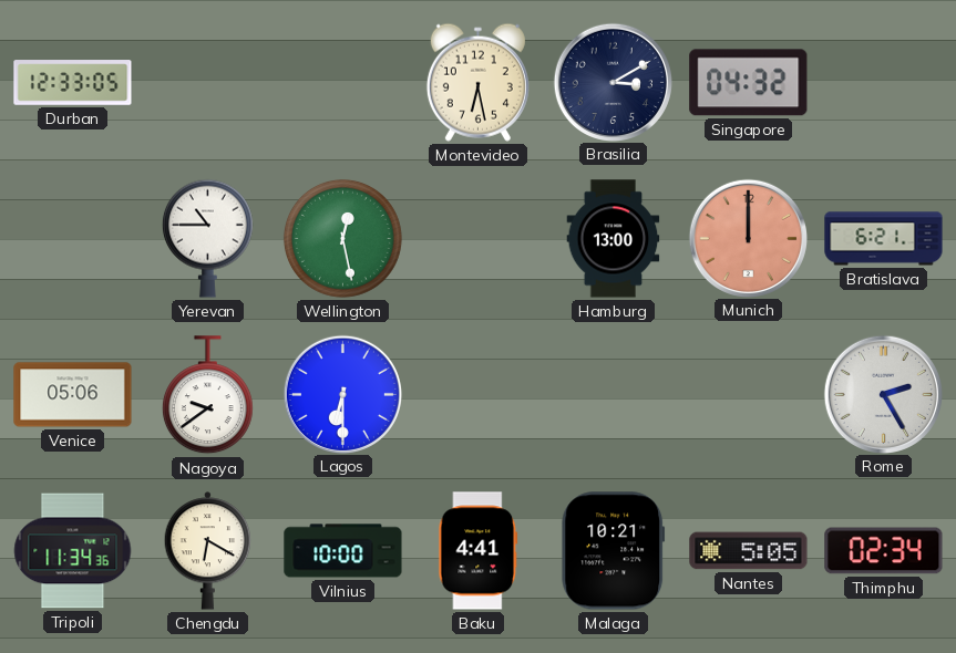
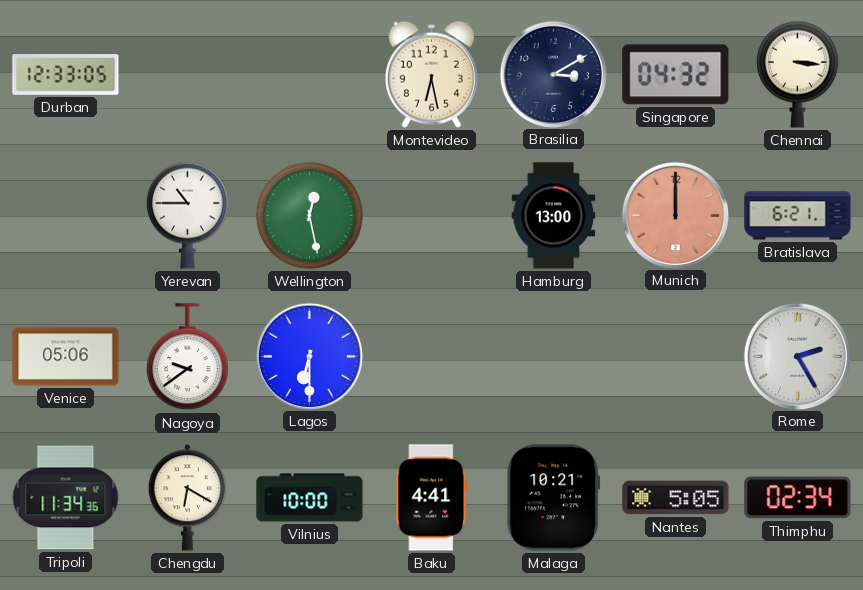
Chennai: none -> 3:16 (797, 74)
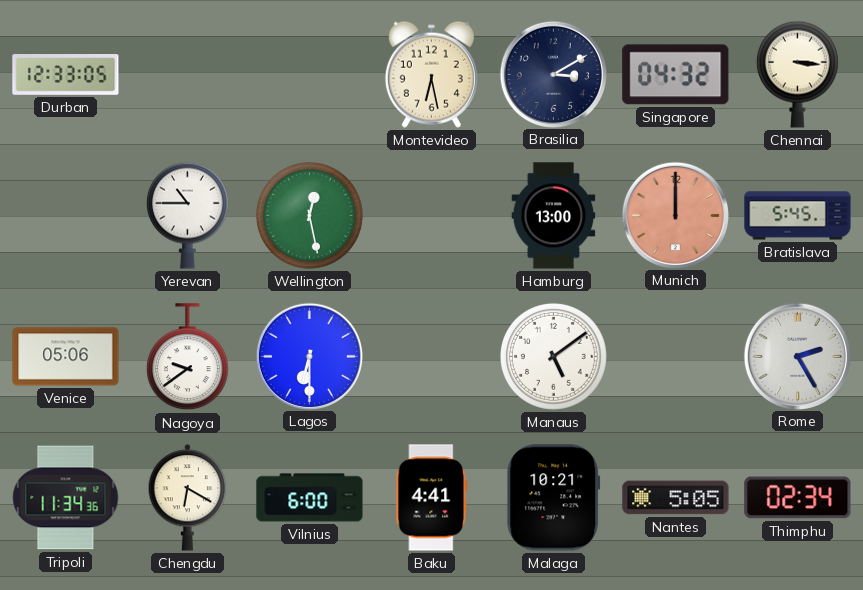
Bratislava: 6:21 -> 5:45 (798, 216)
Manaus: none -> 5:09 (553, 356)
Vilnius: 10:00 -> 6:00 (310, 498)
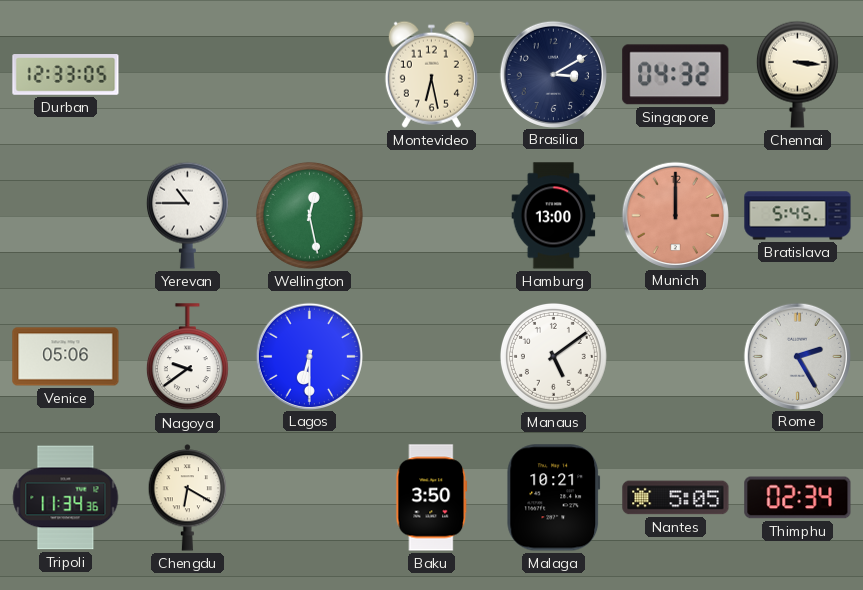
Vilnius: 6:00 -> none (310, 498)
Baku: 4:41 -> 3:50 (432, 498)
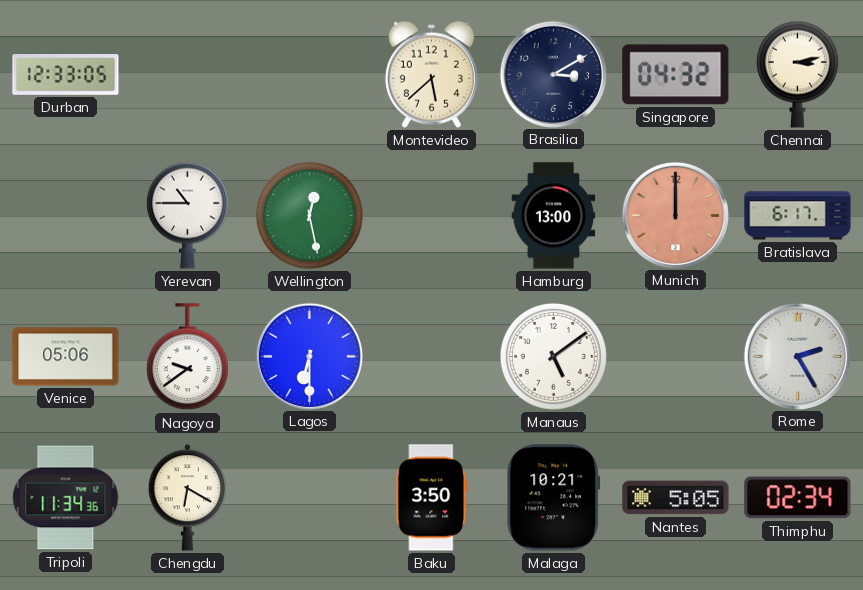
Montevideo: 6:28 -> 5:38 (431, 74)
Chennai: 3:16 -> 3:13 (797, 74)
Bratislava: 5:45 -> 6:17 (798, 216)
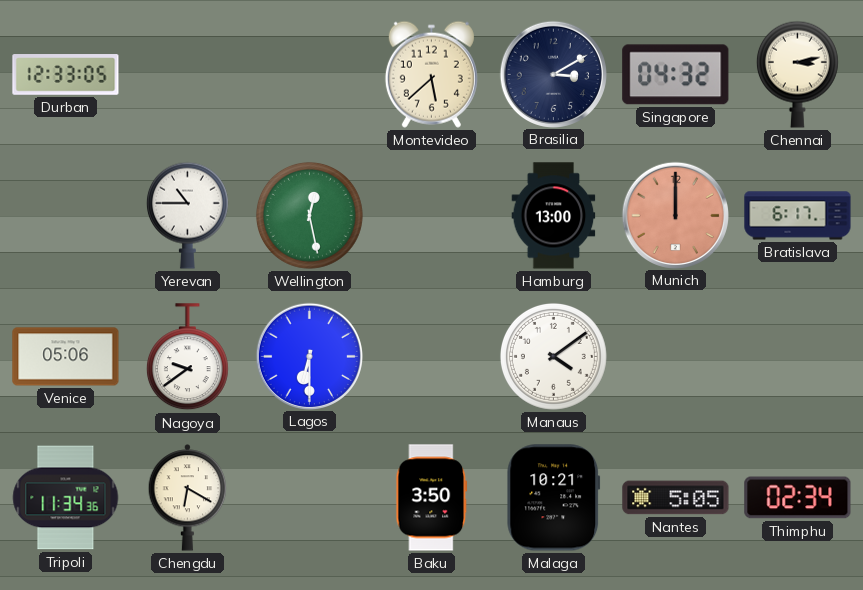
Manaus: 5:09 -> 4:09 (553, 356)
Rome: 2:25 -> none (797, 356)
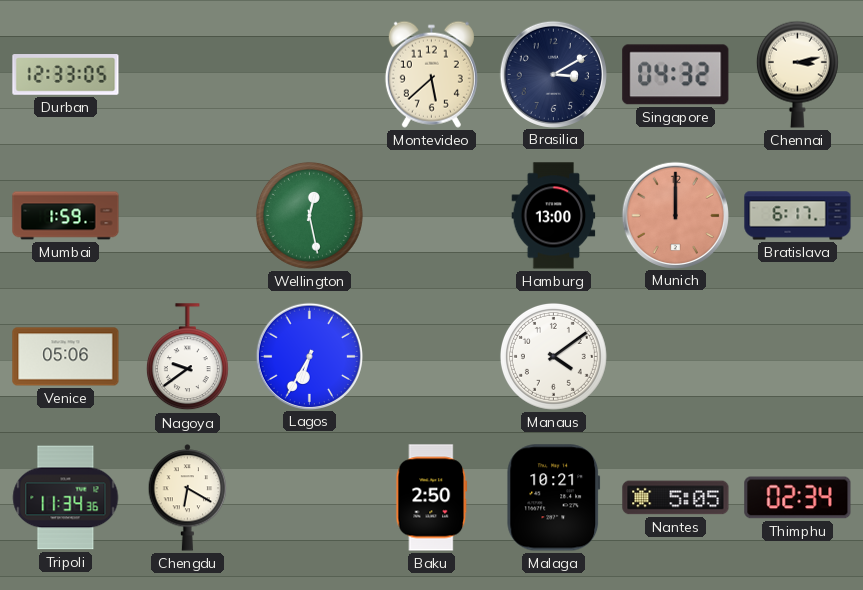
Mumbai: none -> 1:59 (66, 216)
Yerevan: 10:45 -> none (187, 215)
Lagos: 6:30 -> 6:35 (309, 356)
Baku: 3:50 -> 2:50 (432, 498)
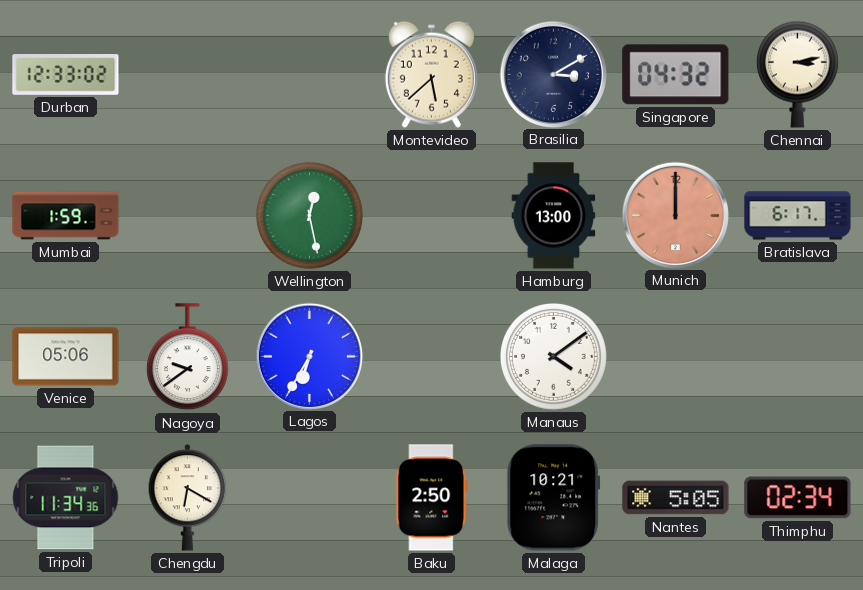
Durban: 12:33:05 -> 12:33:02 (66, 75)
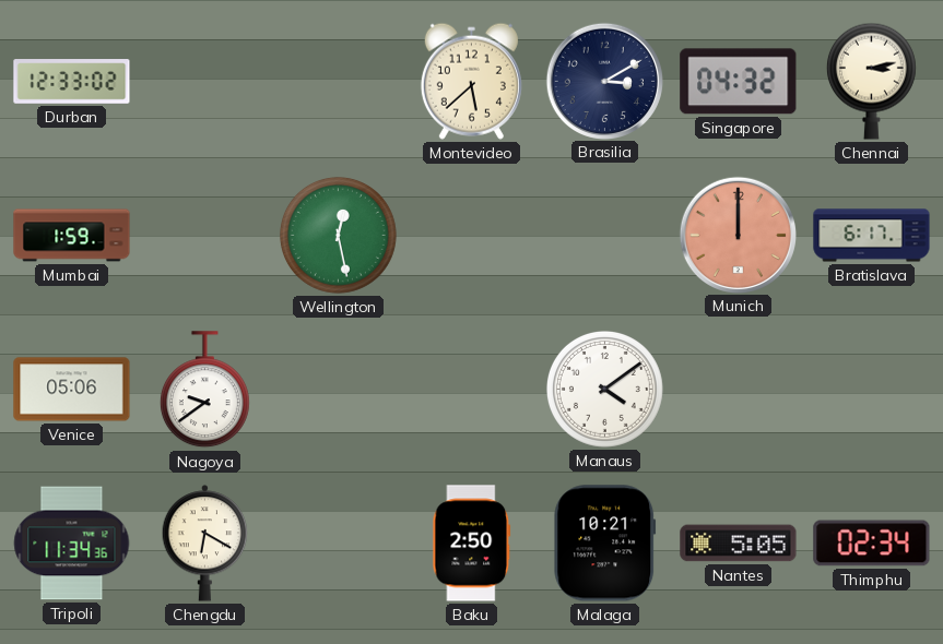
Hamburg: 13:00 -> none (554, 216)
Lagos: 6:35 -> none (309, 356)
